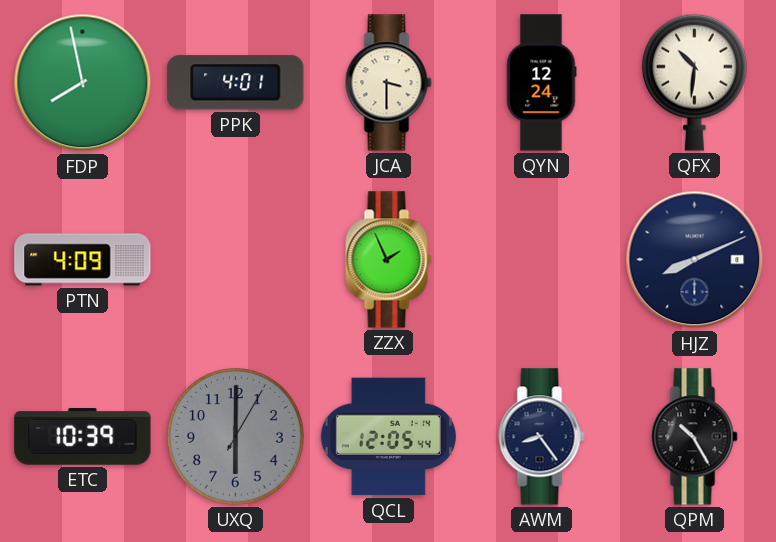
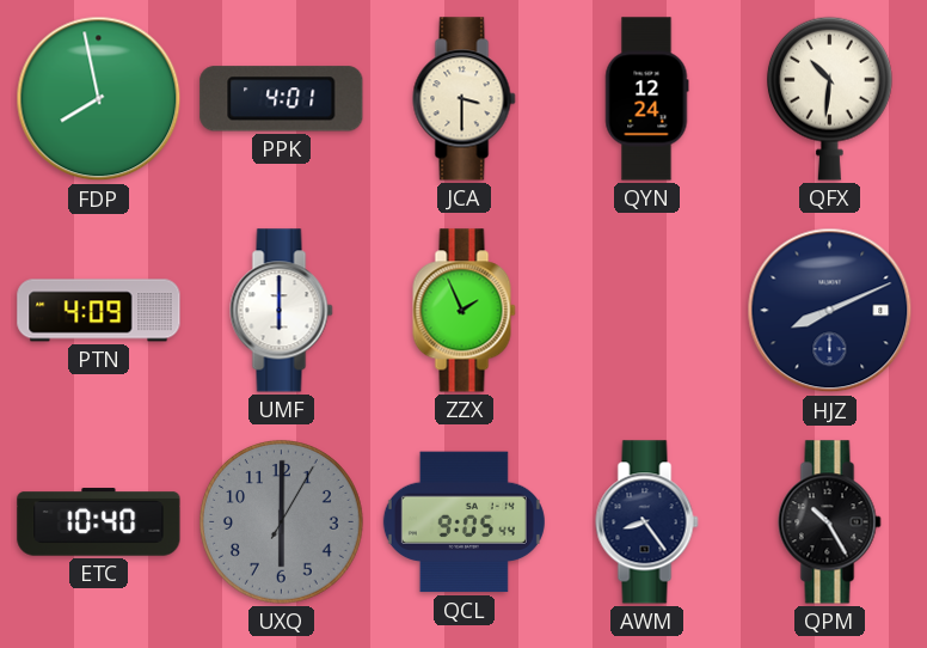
UMF: none -> 6:00 (282, 311)
ETC: 10:39 -> 10:40 (99, 522)
QCL: 12:05 -> 9:05 (463, 522)
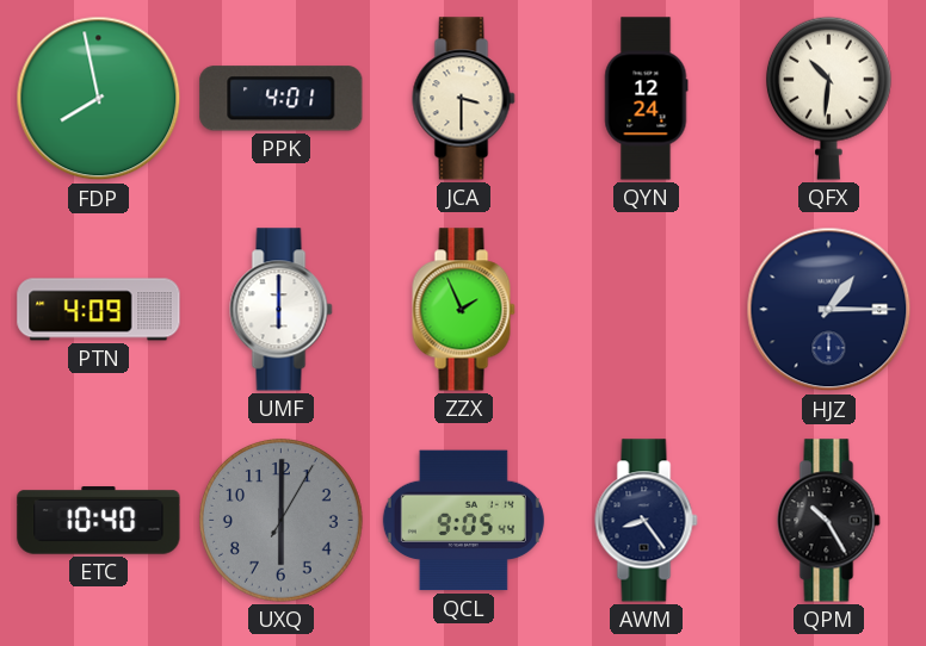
HJZ: 8:11 -> 1:15 (829, 310)
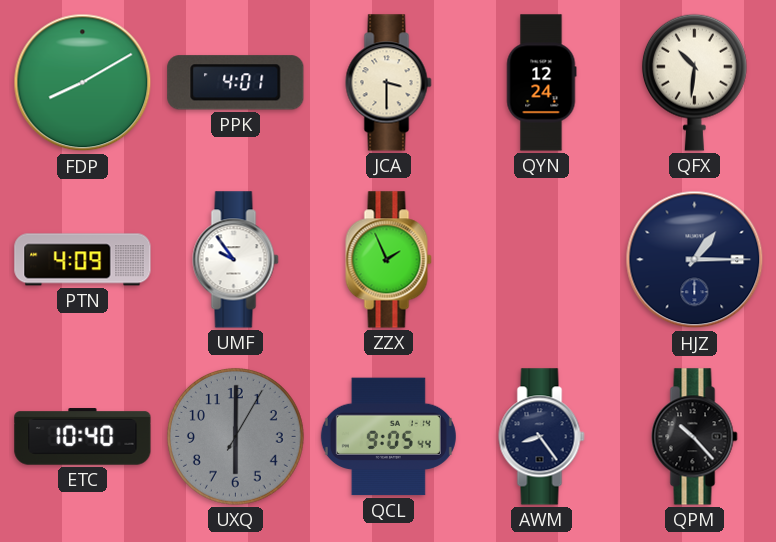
FDP: 7:58 -> 8:10 (83, 83)
UMF: 6:00 -> 9:54 (236, 260)
QPM: 10:25 -> 10:23 (695, 437)
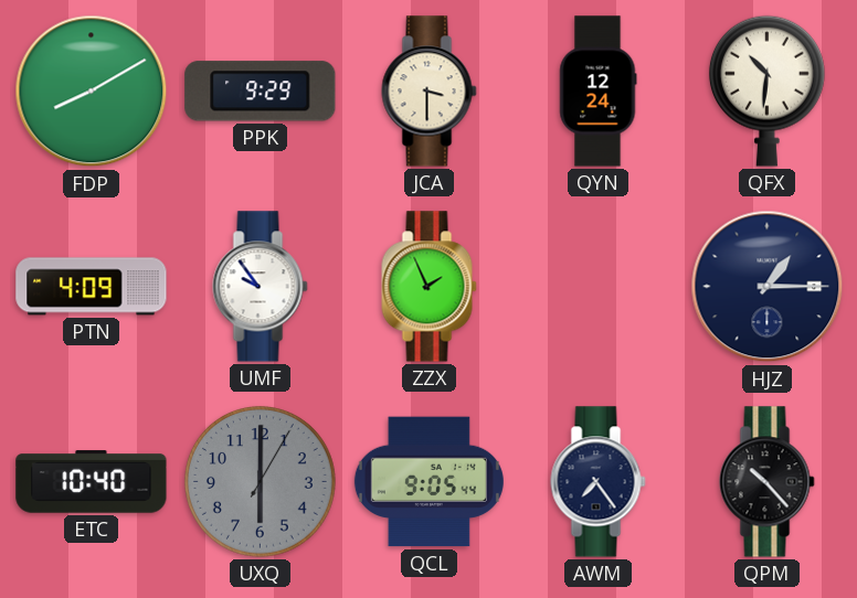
PPK: 4:01 -> 9:29 (261, 92)
AWM: 8:24 -> 7:24 (599, 482)
